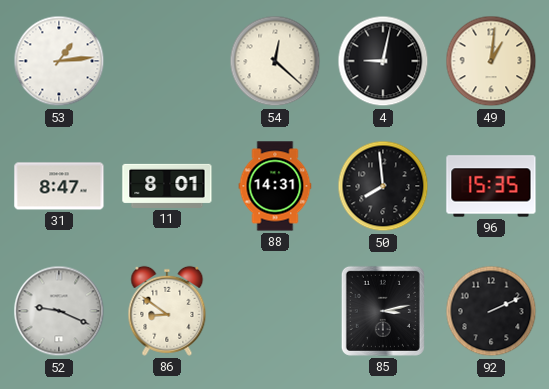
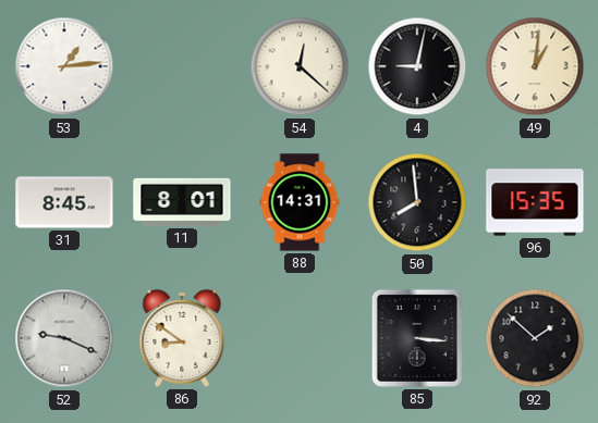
31: 8:47 -> 8:45 (64, 202)
85: 3:13 -> 3:16 (417, 338)
92: 2:11 -> 1:52 (535, 338)
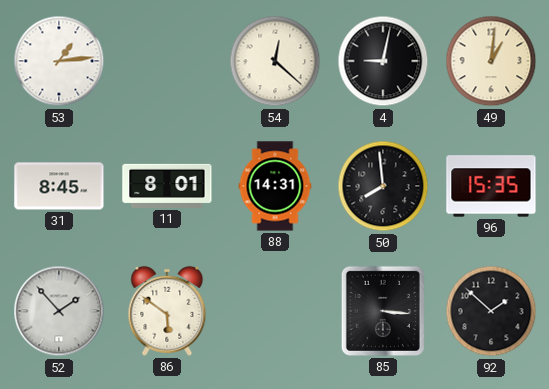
52: 9:19 -> 1:53 (59, 311)
86: 8:51 -> 5:51 (167, 311)
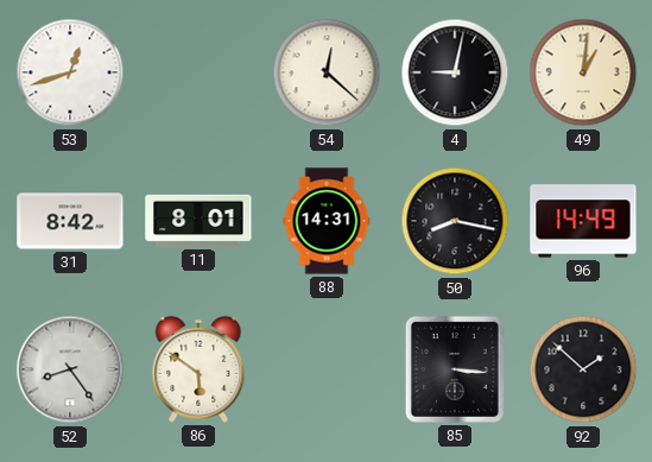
53: 1:14 -> 12:42 (70, 72)
31: 8:45 -> 8:42 (70, 221)
50: 7:59 -> 8:17 (455, 221)
96: 15:35 -> 14:49 (583, 221)
52: 1:53 -> 8:24 (70, 369)
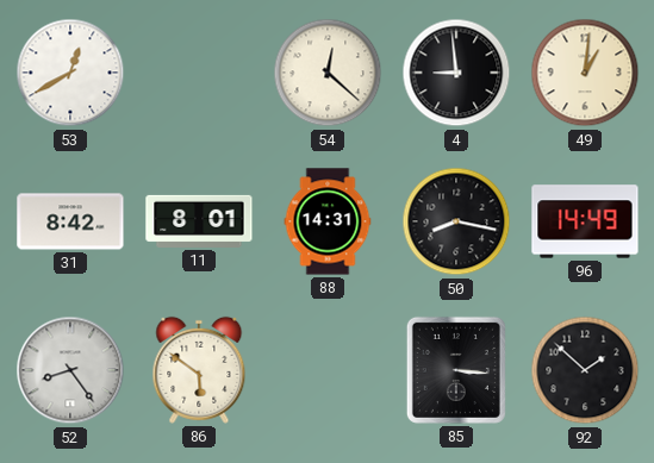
53: 12:42 -> 12:40 (70, 73)
4: 9:02 -> 8:59 (456, 73)
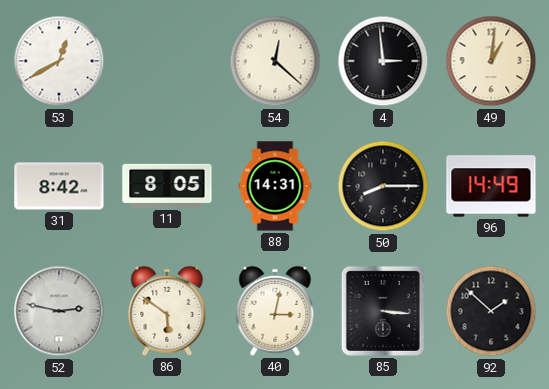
4: 8:59 -> 2:59 (383, 61)
11: 8:01 -> 8:05 (167, 186)
50: 8:17 -> 8:15 (383, 186)
52: 8:24 -> 2:47 (59, 311)
40: none -> 3:02 (275, 311)
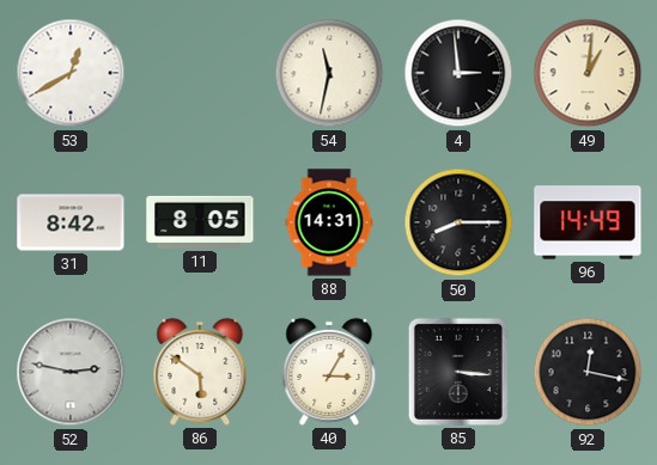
54: 12:22 -> 11:32 (329, 73)
40: 3:02 -> 3:05 (329, 372)
92: 1:52 -> 12:17 (588, 372)
